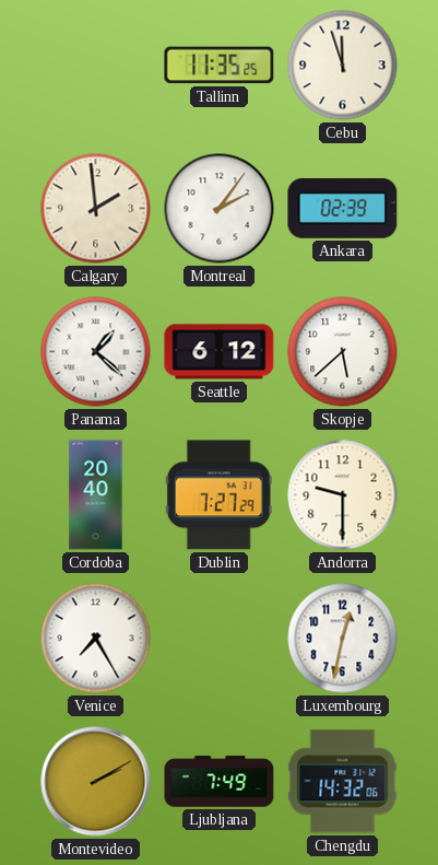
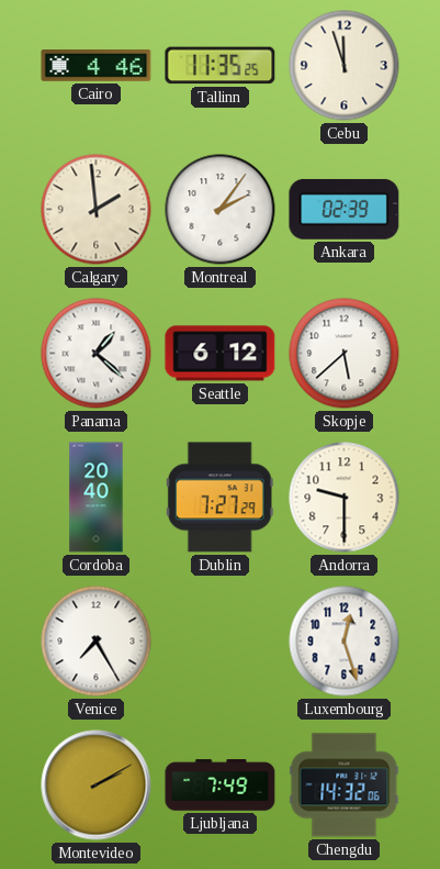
Cairo: none -> 4:46 (97, 66)
Luxembourg: 12:32 -> 12:27 (345, 642)
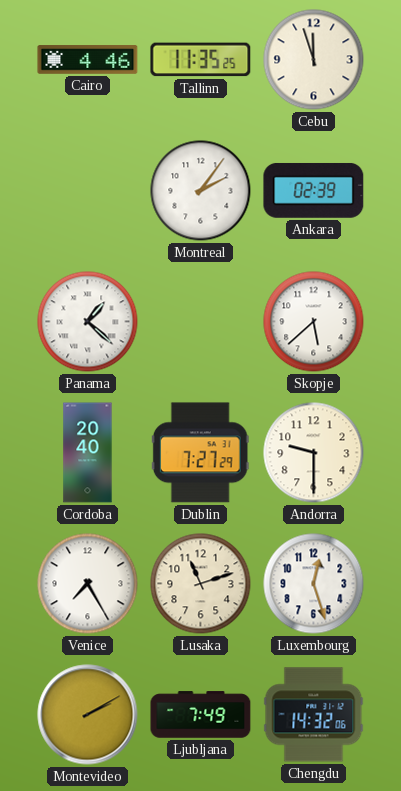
Calgary: 1:59 -> none (97, 210)
Seattle: 6:12 -> none (221, 354)
Lusaka: none -> 11:12 (201, 584)
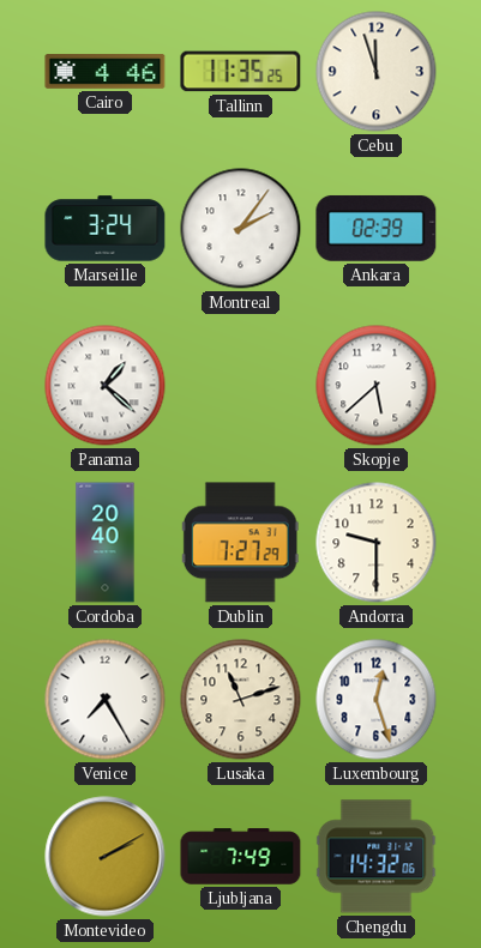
Marseille: none -> 3:24 (106, 229)
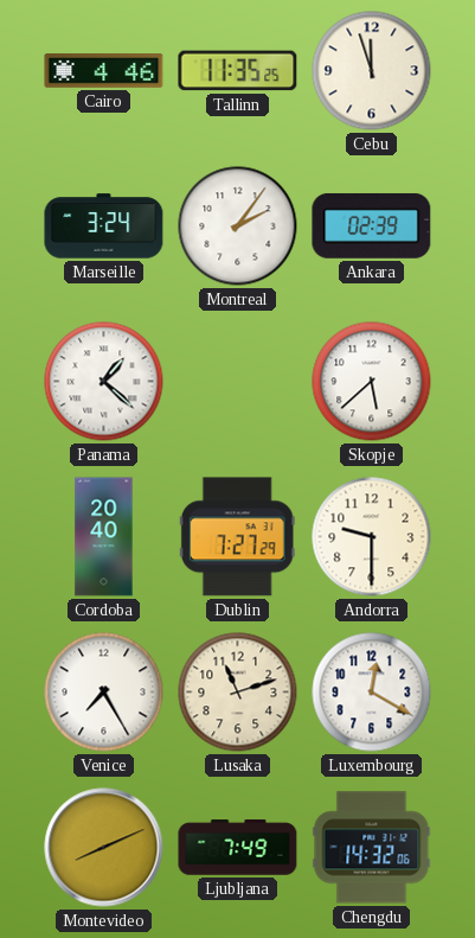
Luxembourg: 12:27 -> 12:20 (372, 693)
Montevideo: 2:10 -> 8:11 (104, 848)
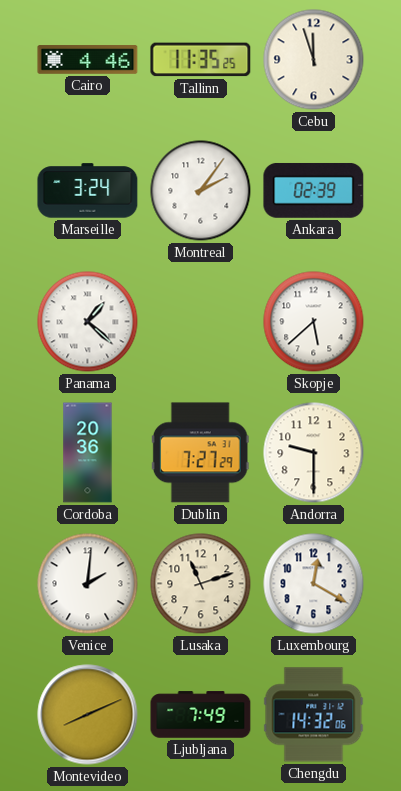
Cordoba: 20:40 -> 20:36 (88, 453)
Venice: 7:25 -> 2:01 (88, 584)
